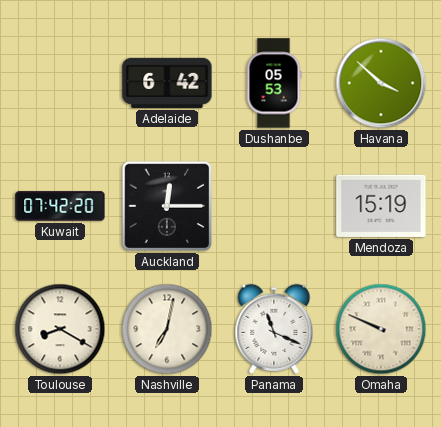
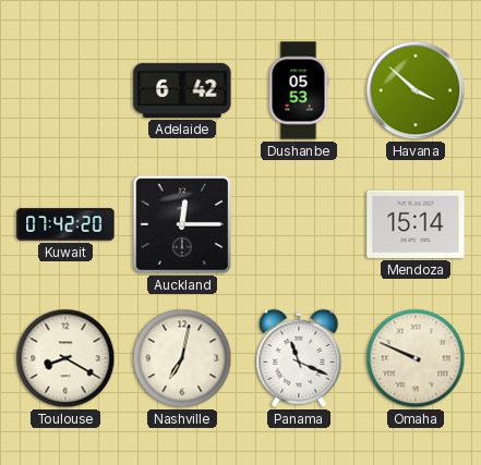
Mendoza: 15:19 -> 15:14 (416, 224)
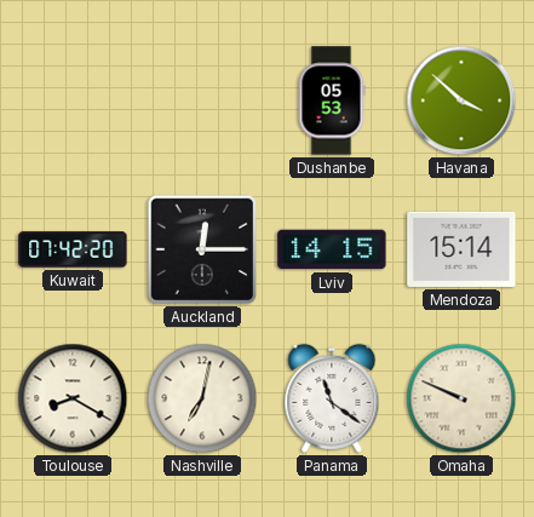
Adelaide: 6:42 -> none (182, 90)
Lviv: none -> 14:15 (332, 249)
Panama: 11:19 -> 11:21 (332, 398)
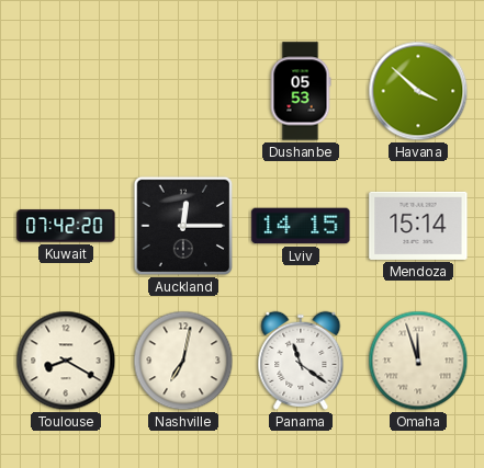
Omaha: 9:49 -> 11:57 (418, 361)
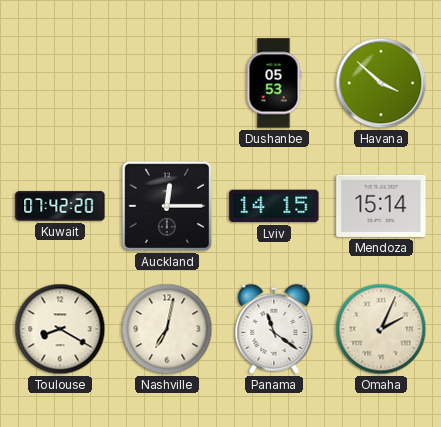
Omaha: 11:57 -> 2:04 (381, 329)
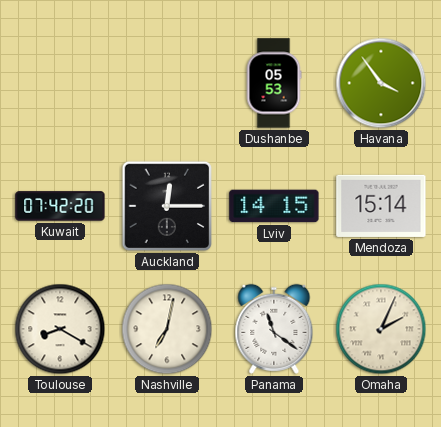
Havana: 3:52 -> 3:54 (381, 83)
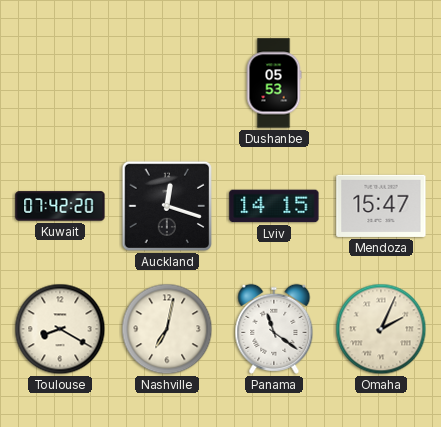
Havana: 3:54 -> none (381, 83)
Auckland: 12:15 -> 12:18 (167, 206)
Mendoza: 15:14 -> 15:47 (381, 206)
